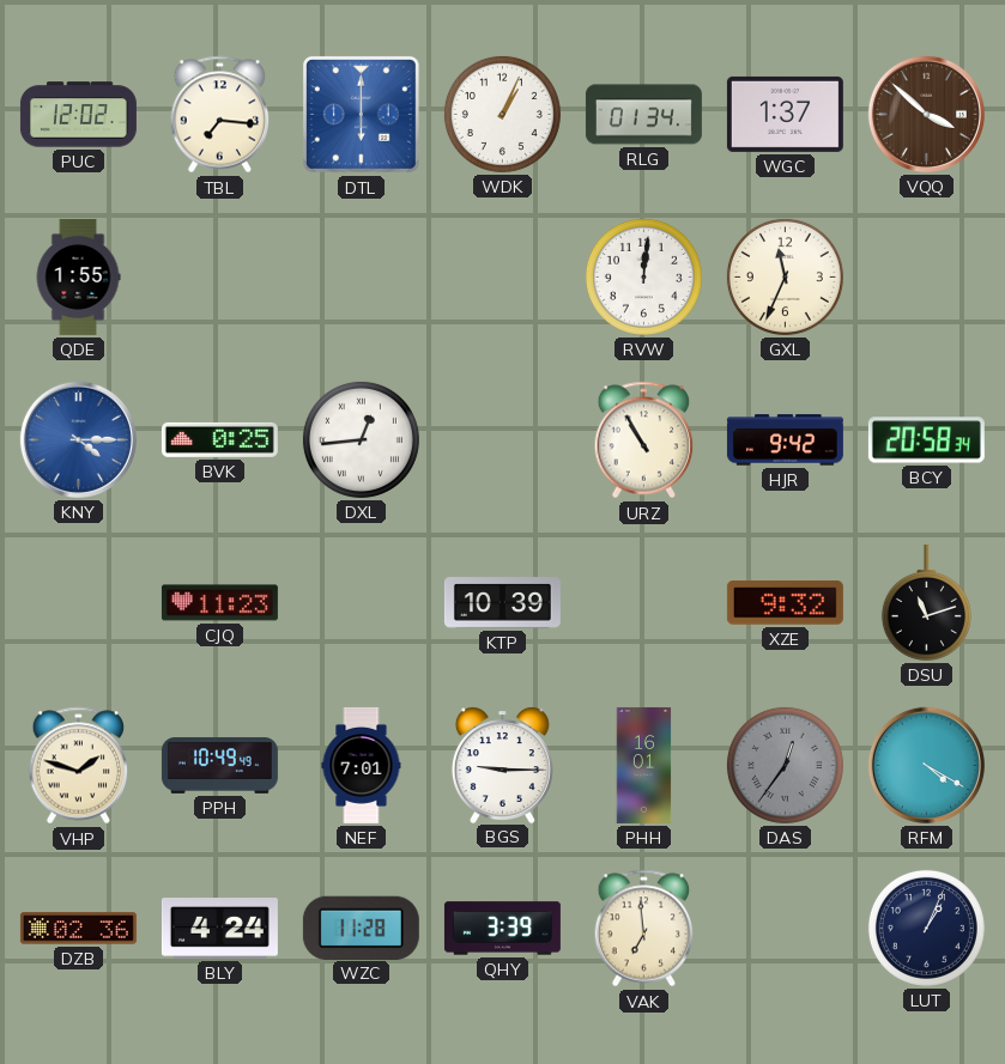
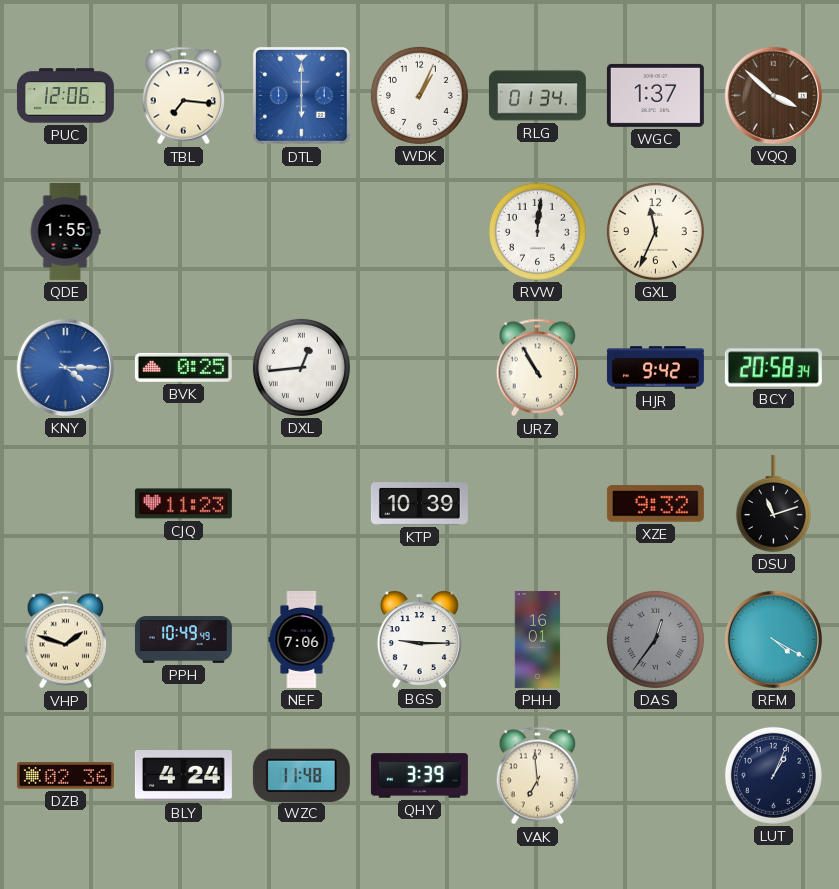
PUC: 12:02 -> 12:06 (65, 96)
NEF: 7:01 -> 7:06 (302, 639)
WZC: 11:28 -> 11:48 (301, 775)
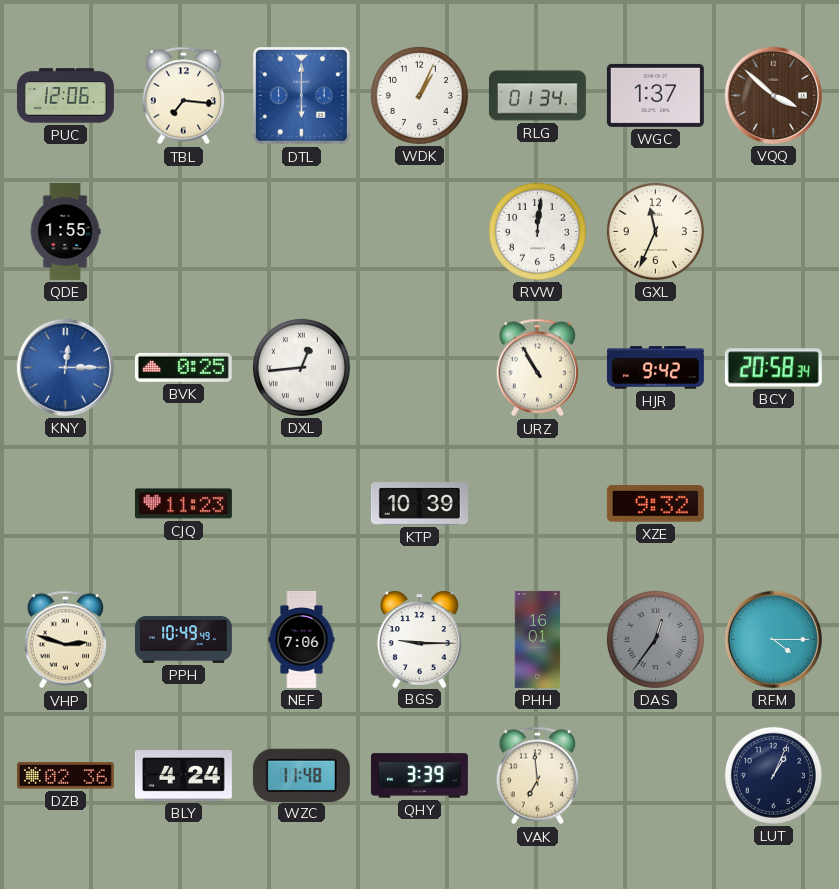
KNY: 4:15 -> 12:15 (65, 367)
DSU: 11:12 -> none (773, 503)
VHP: 1:48 -> 2:48 (66, 640)
RFM: 4:20 -> 4:15 (773, 639)
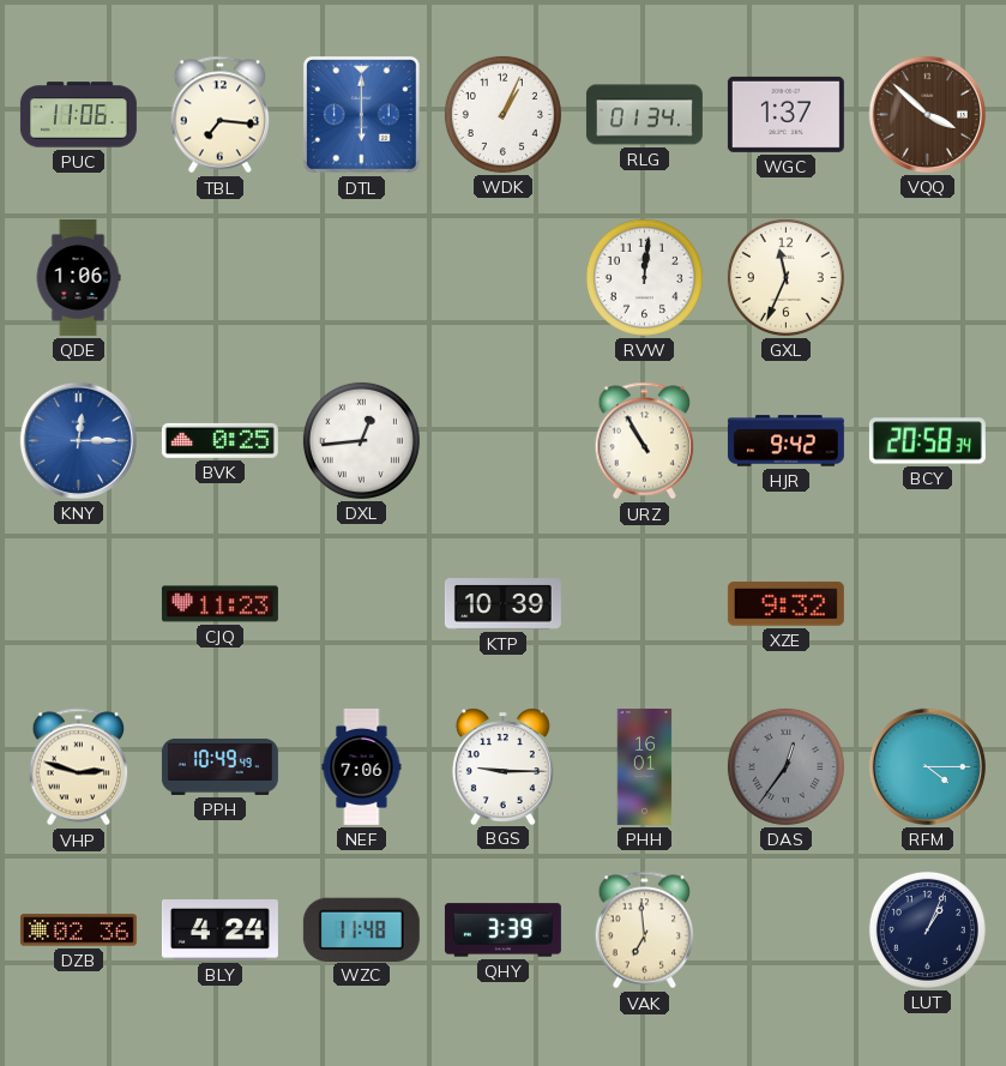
PUC: 12:06 -> 11:06 (78, 115)
QDE: 1:55 -> 1:06 (78, 277)
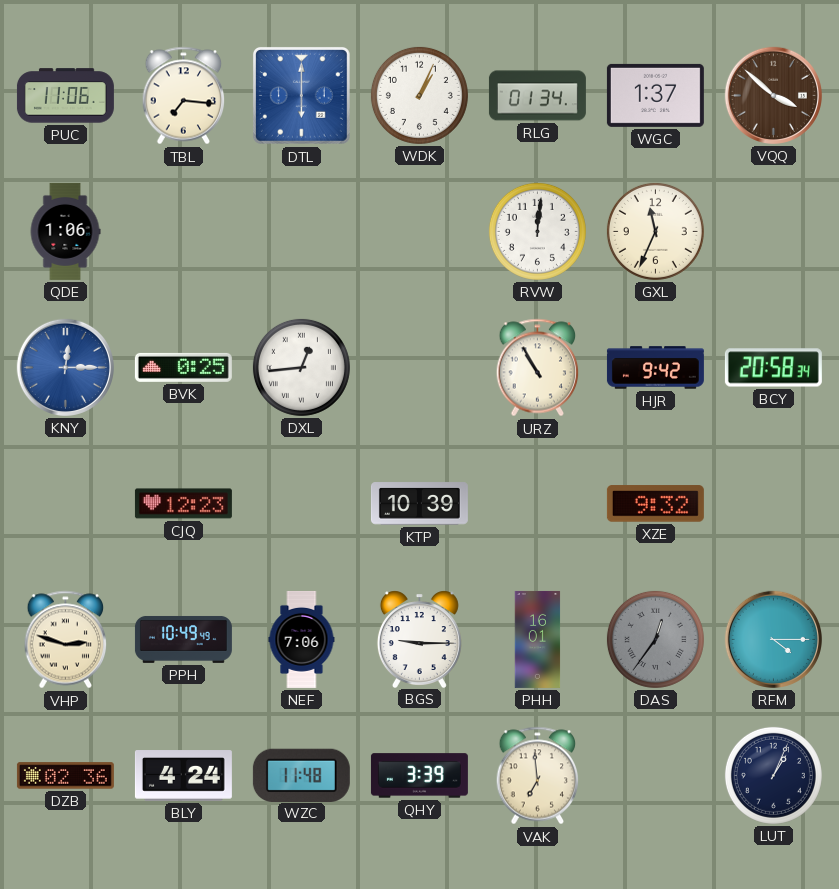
CJQ: 11:23 -> 12:23 (183, 504)
